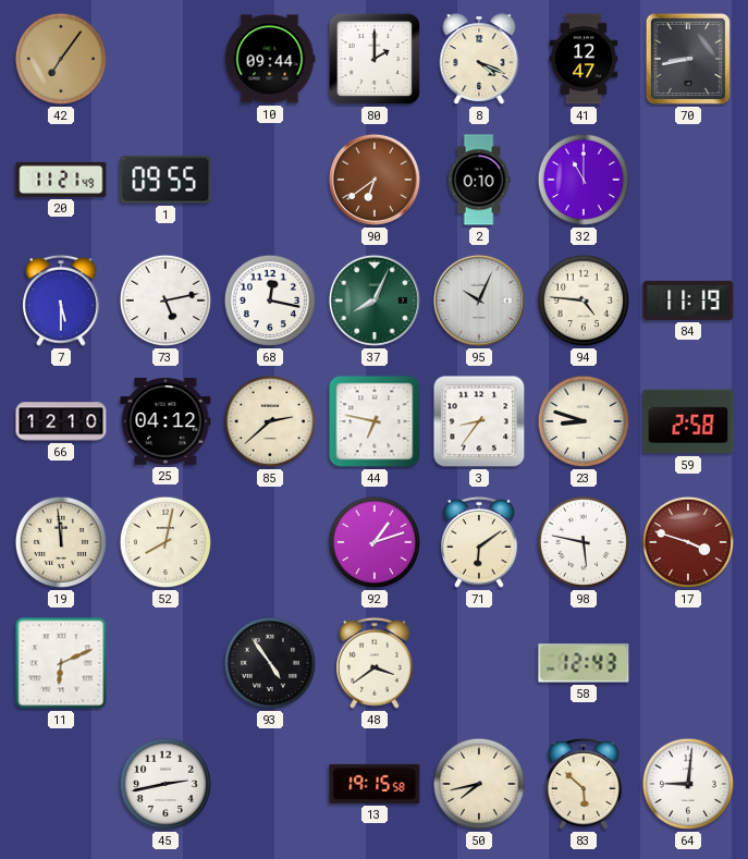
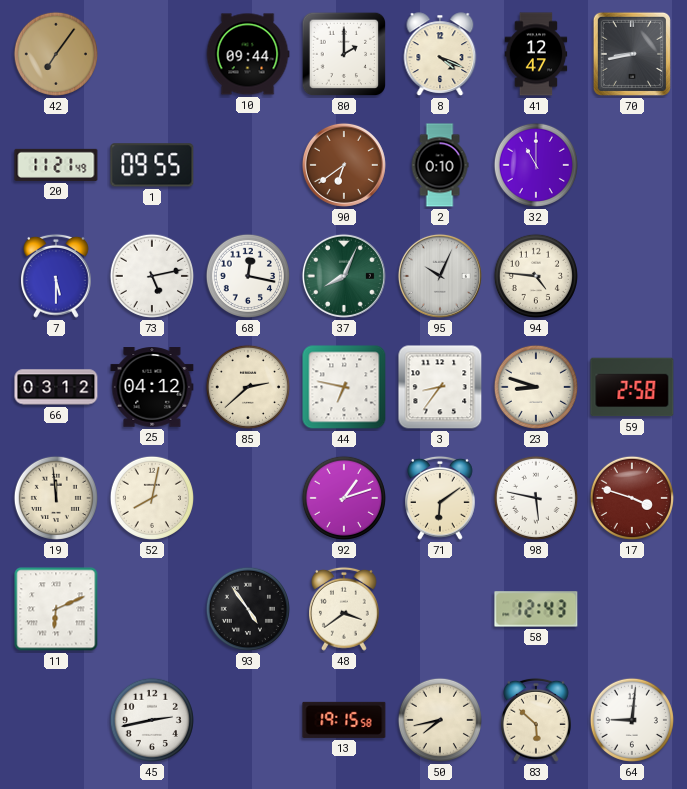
84: 11:19 -> none (688, 300)
66: 12:10 -> 03:12 (56, 387)
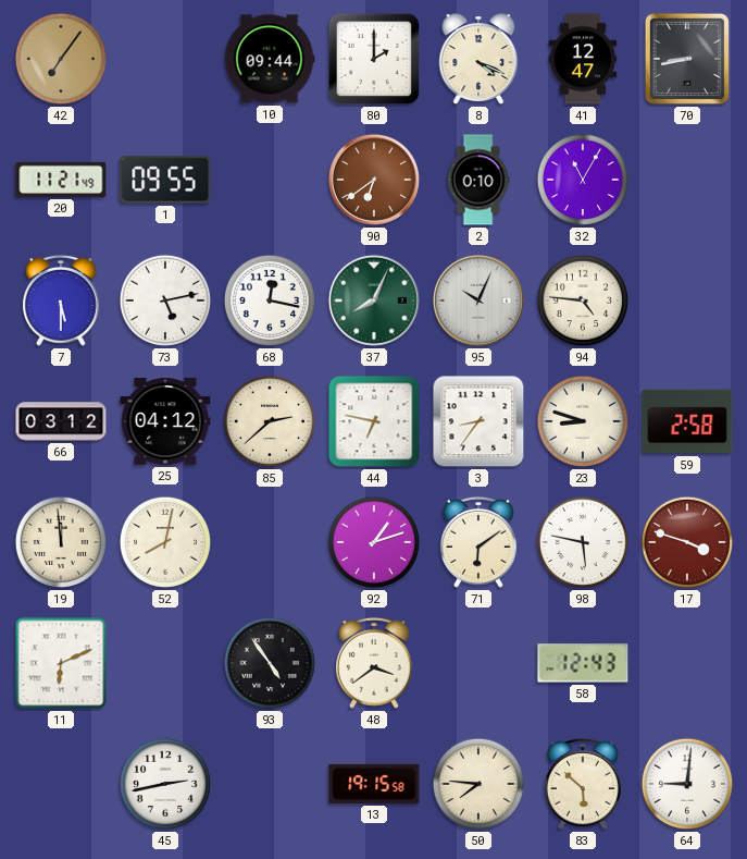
32: 11:00 -> 11:05 (583, 180)
50: 7:43 -> 7:46 (478, 784)
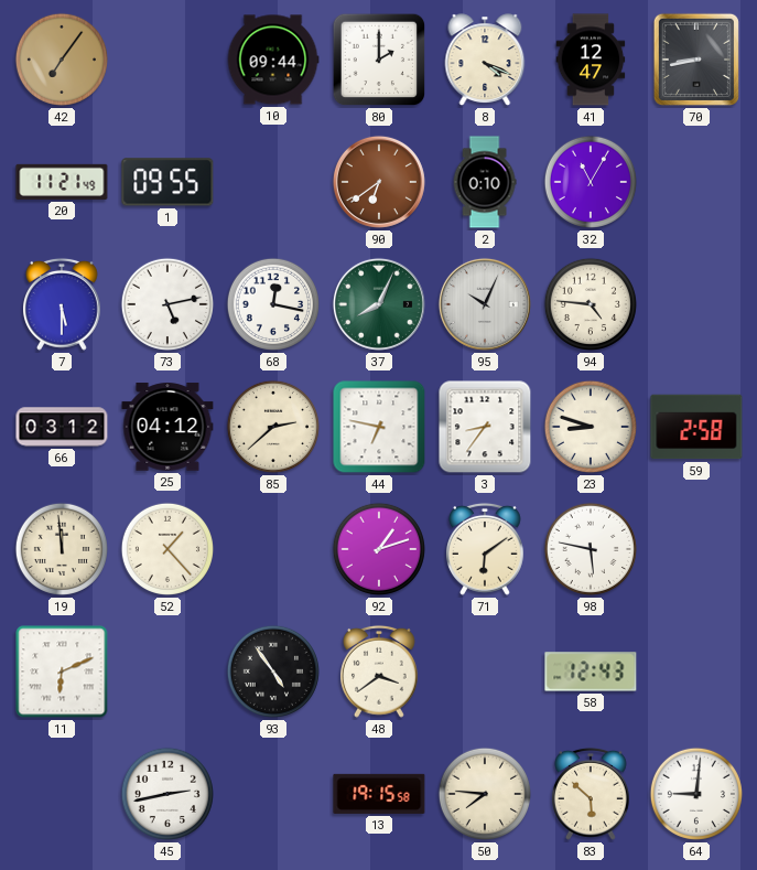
52: 8:02 -> 1:23 (167, 549)
17: 3:48 -> none (687, 542)
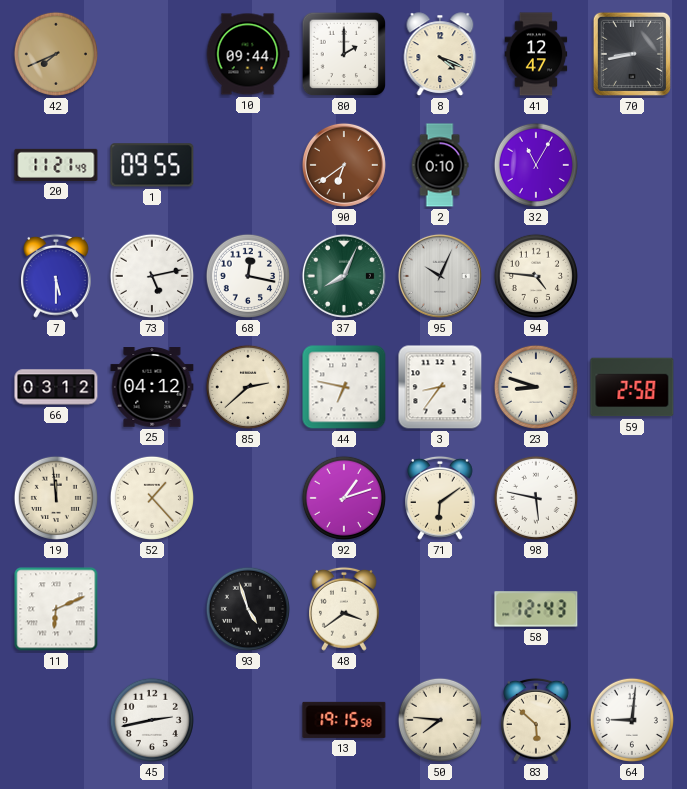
42: 7:06 -> 7:41 (56, 54)
93: 4:54 -> 4:57 (248, 609)
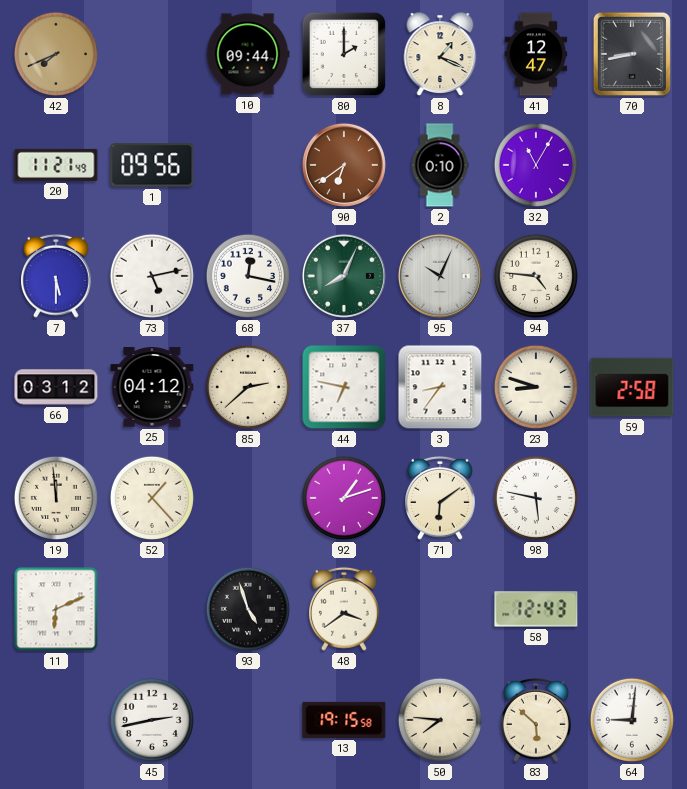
8: 4:19 -> 1:19 (440, 54)
1: 09:55 -> 09:56 (152, 165)
